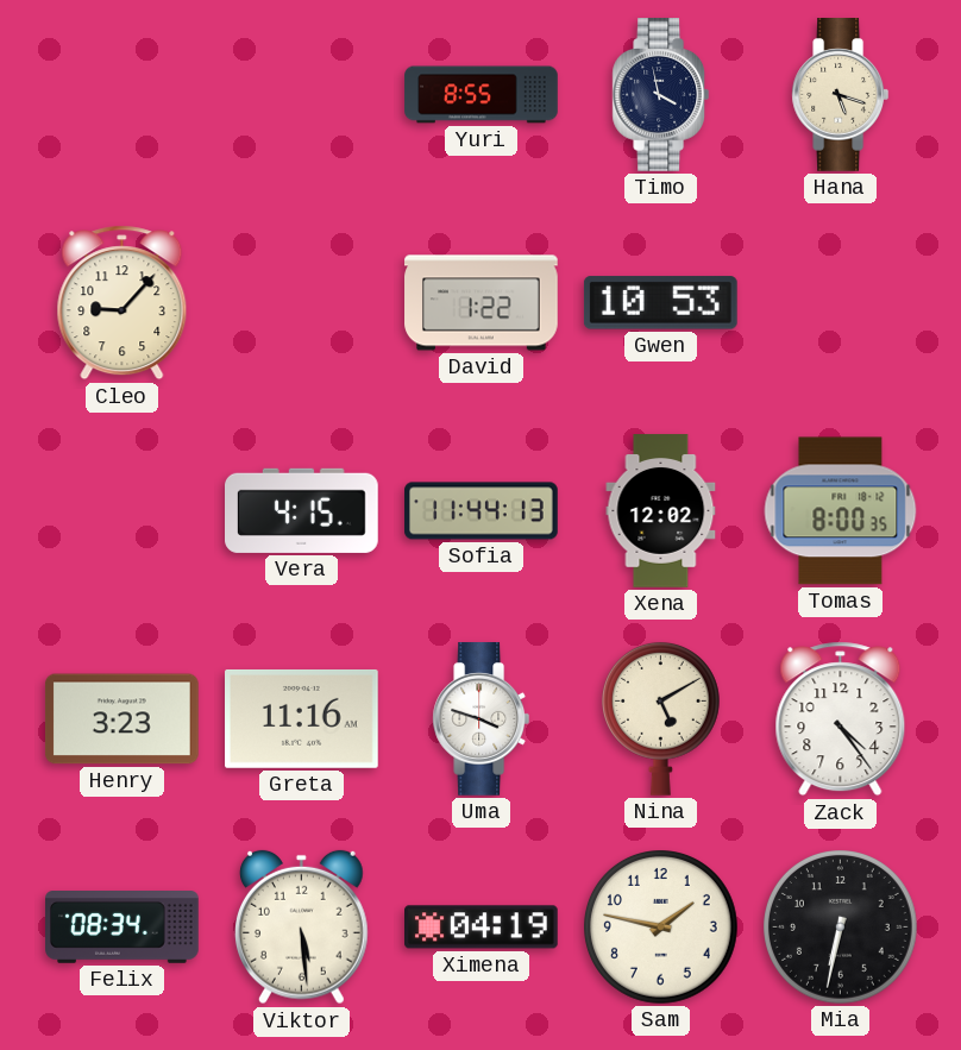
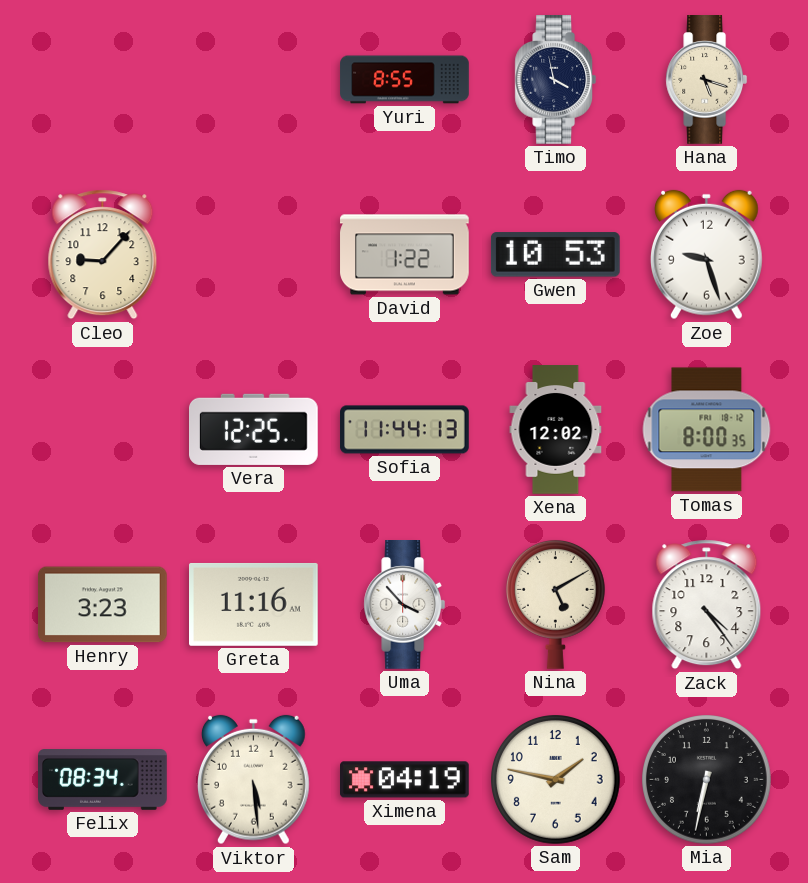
Zoe: none -> 9:27 (707, 255)
Vera: 4:15 -> 12:25 (254, 429)
Uma: 3:48 -> 3:53 (405, 605)
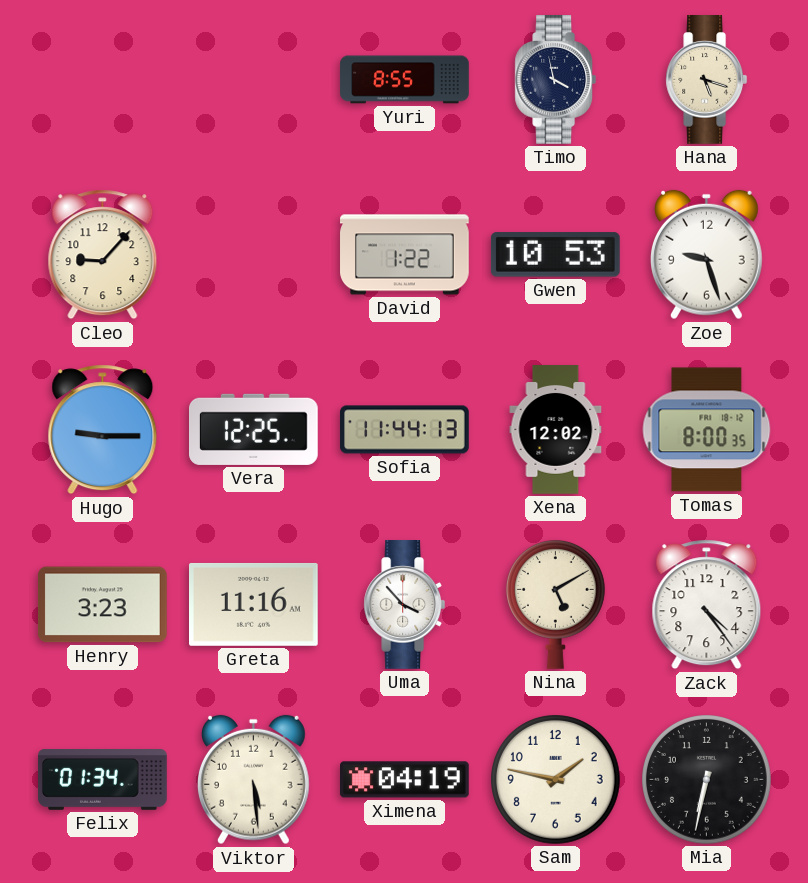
Hugo: none -> 9:15 (103, 430)
Felix: 08:34 -> 01:34 (103, 780)
